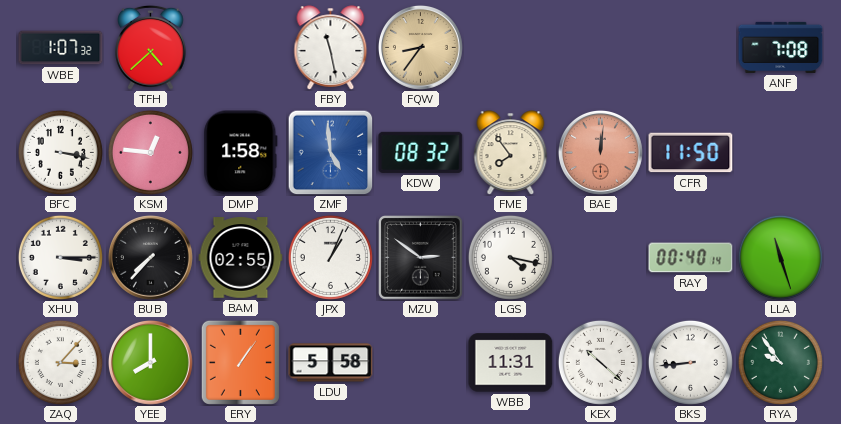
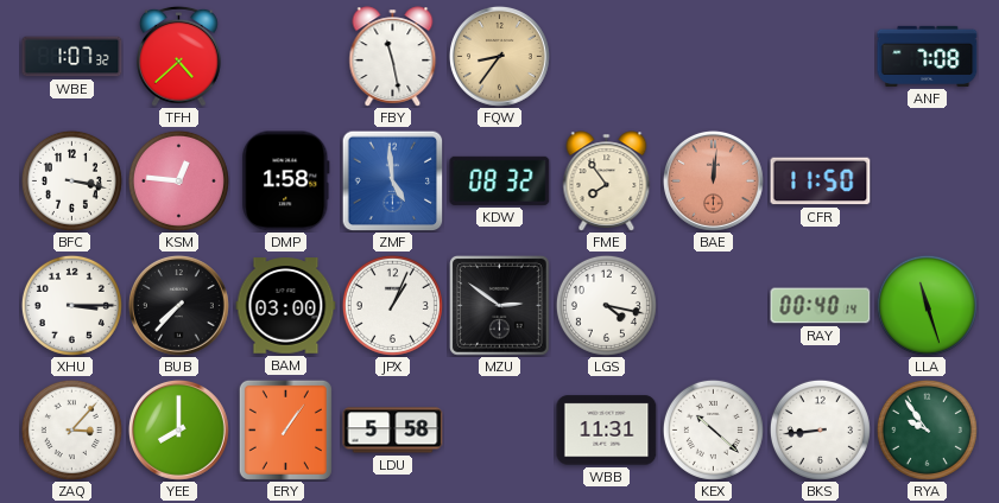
BAM: 02:55 -> 03:00 (286, 306)
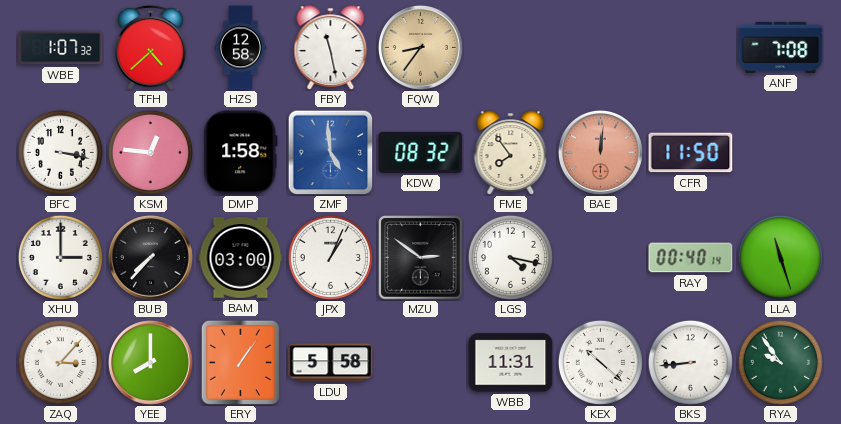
HZS: none -> 12:58 (241, 48)
XHU: 3:15 -> 3:00 (60, 257)
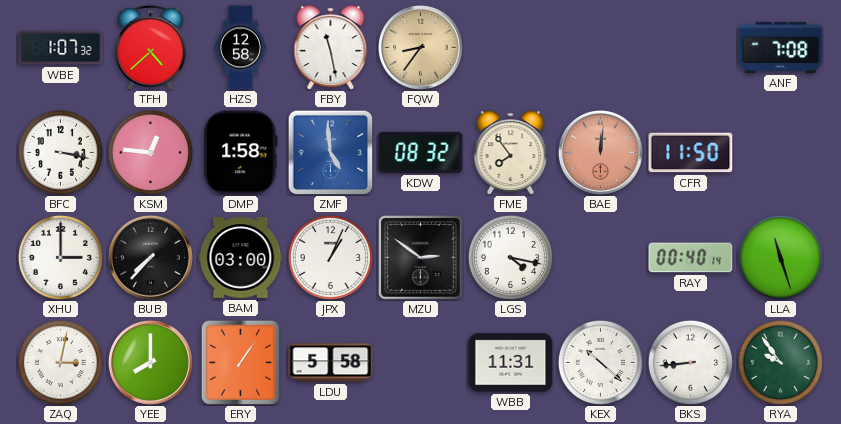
ZAQ: 3:07 -> 3:02 (60, 362)
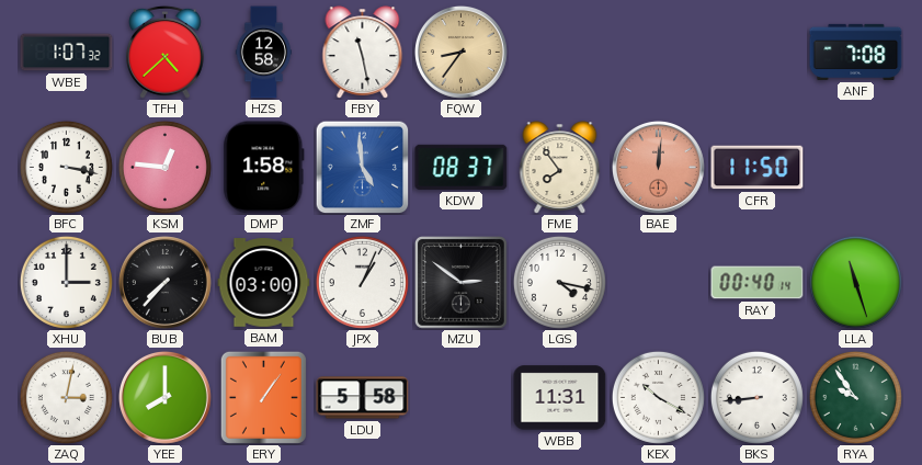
KDW: 08:32 -> 08:37 (462, 167)
KEX: 10:22 -> 10:20 (658, 397)
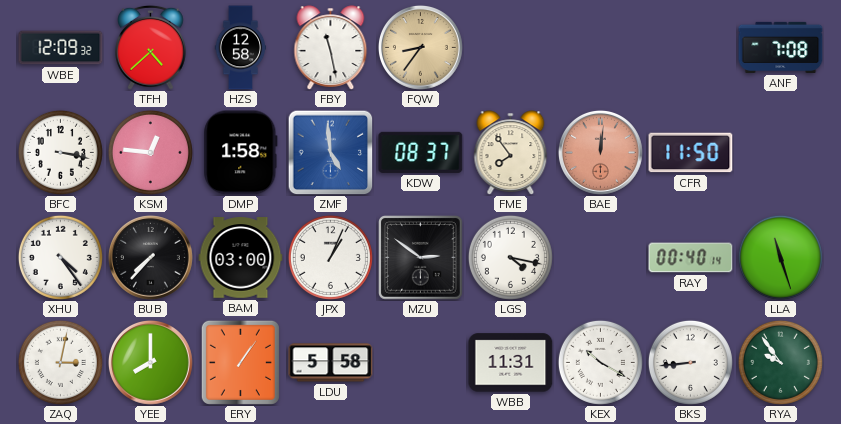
WBE: 1:07 -> 12:09 (61, 48)
XHU: 3:00 -> 4:24 (60, 257)
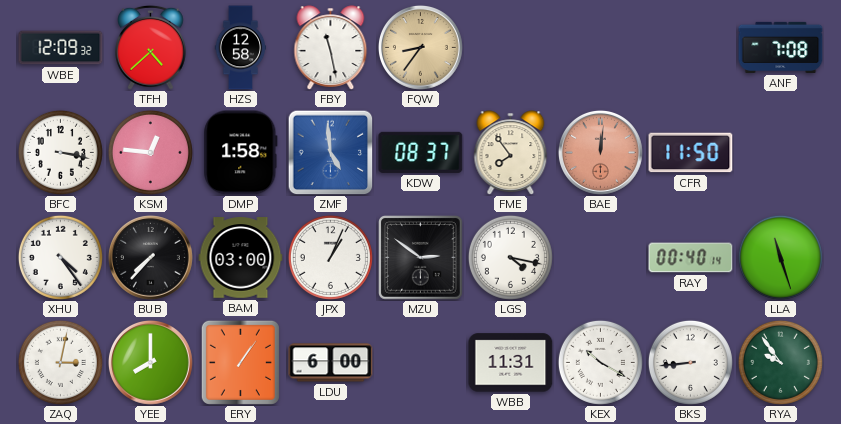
LDU: 5:58 -> 6:00 (331, 363)
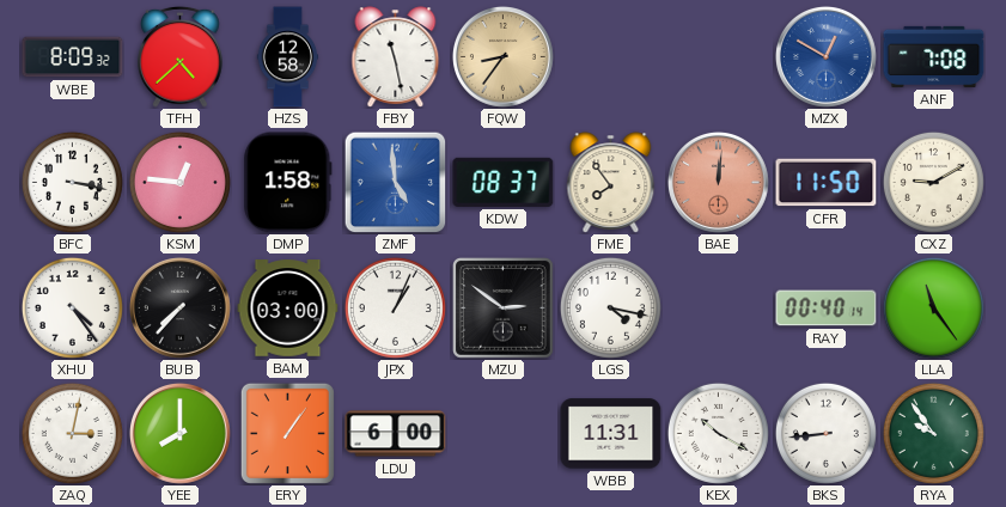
WBE: 12:09 -> 8:09 (73, 57)
MZX: none -> 12:50 (825, 56)
CXZ: none -> 9:10 (933, 182)
LLA: 11:27 -> 11:24 (933, 307)
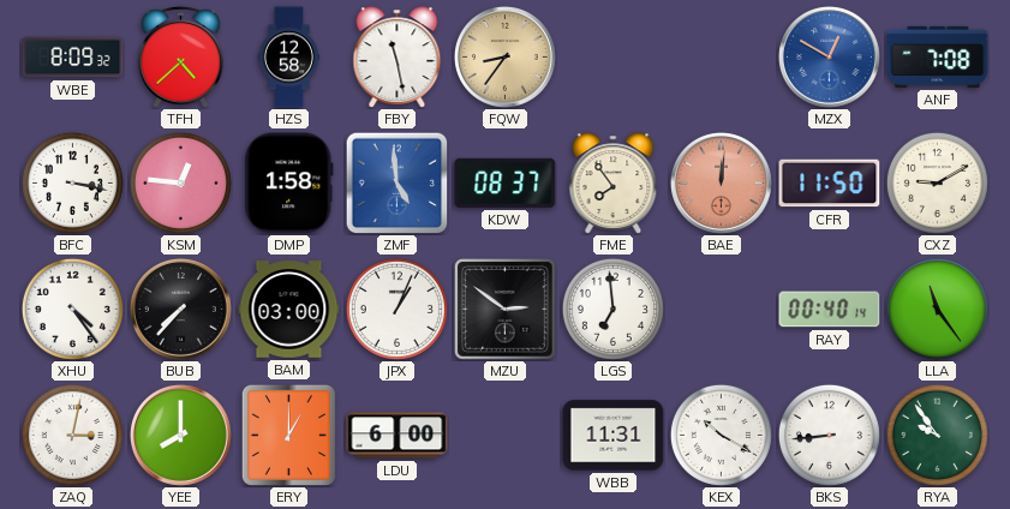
LGS: 4:17 -> 6:59 (612, 309)
ERY: 1:06 -> 1:00 (288, 435)
